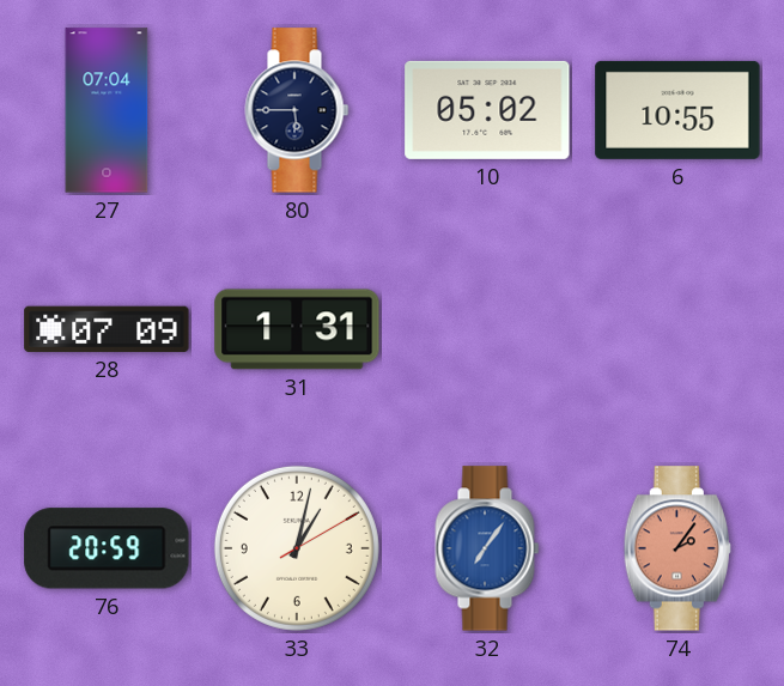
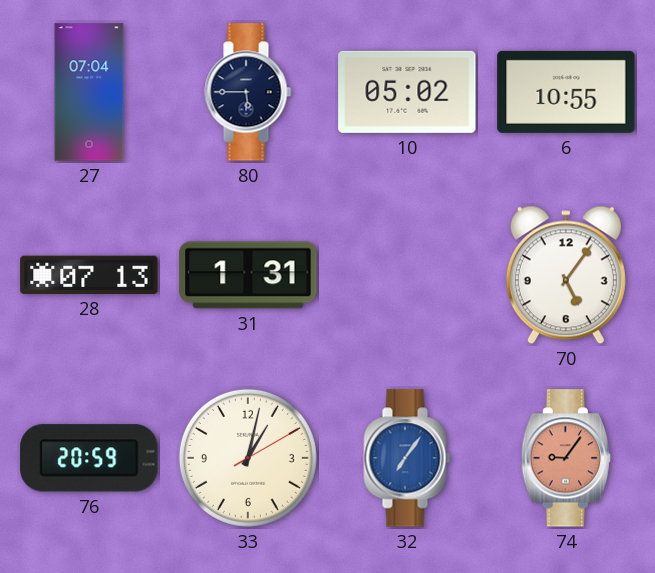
28: 07:09 -> 07:13 (89, 275)
70: none -> 5:06 (566, 275)
74: 2:06 -> 9:06 (566, 458)
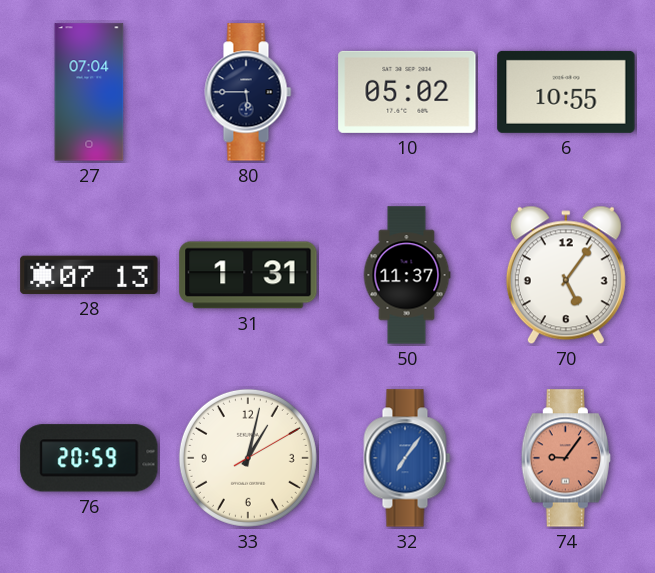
50: none -> 11:37 (407, 275)
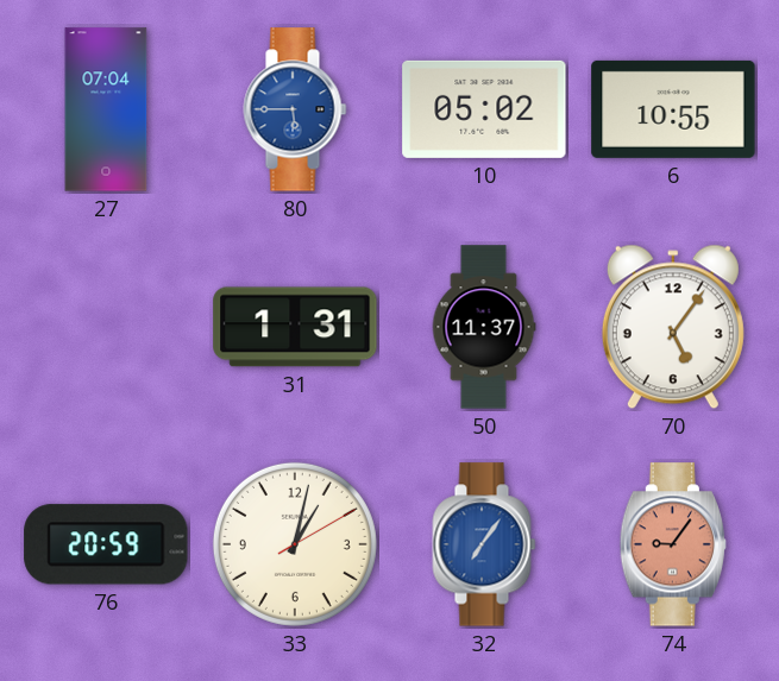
80 dial: navy -> blue (295, 109)
28: 07:13 -> none (89, 275)
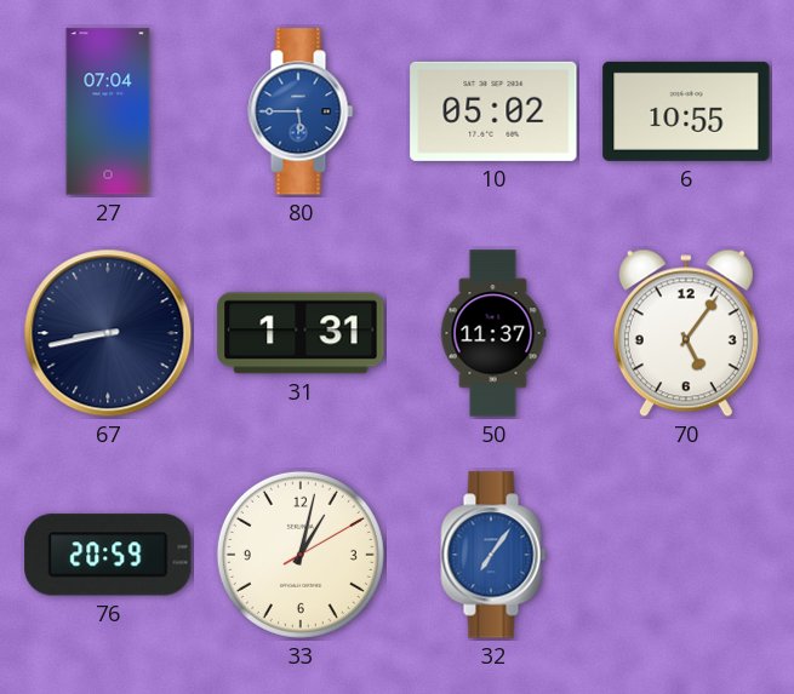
67: none -> 8:43 (108, 333)
74: 9:06 -> none (673, 544)
